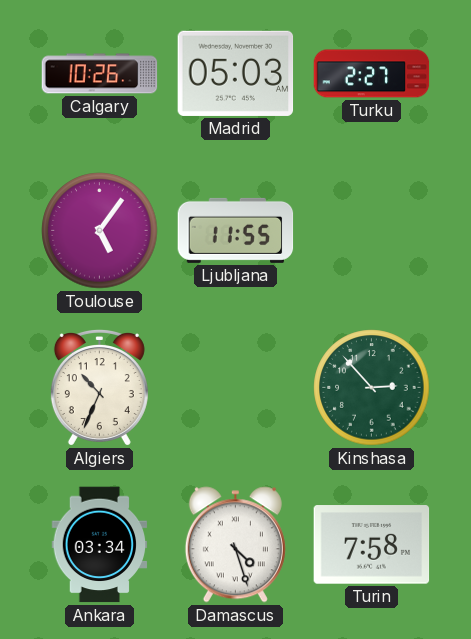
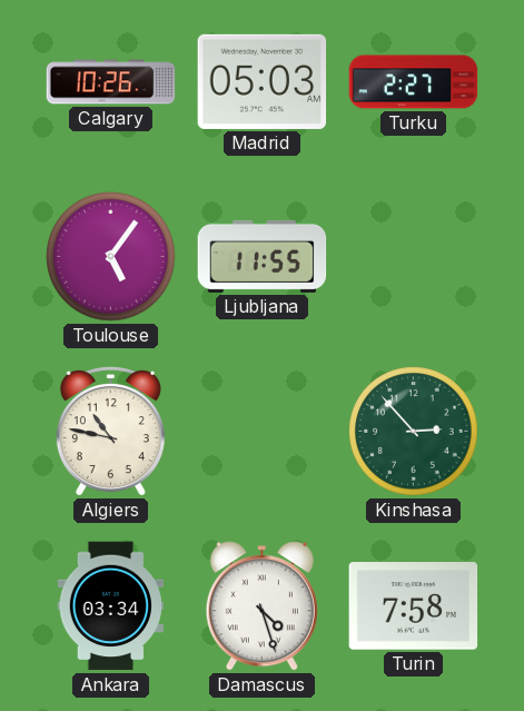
Algiers: 10:34 -> 10:47 (110, 432)
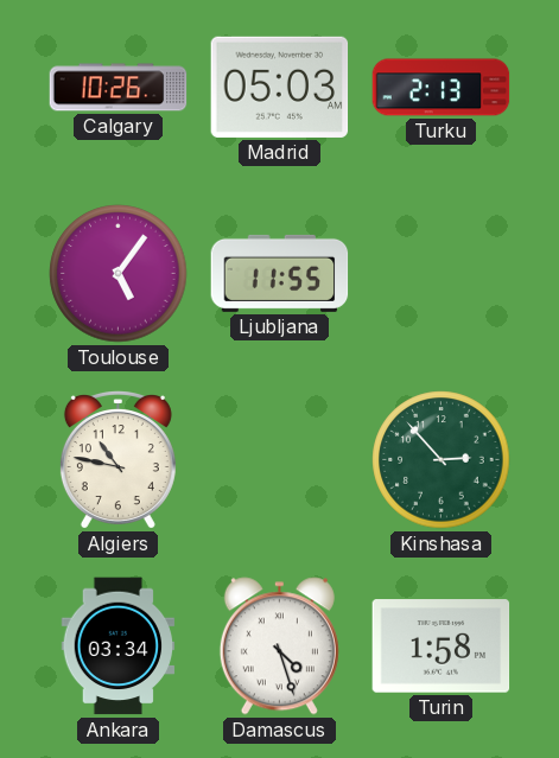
Turku: 2:27 -> 2:13 (442, 88)
Turin: 7:58 -> 1:58 (442, 646)
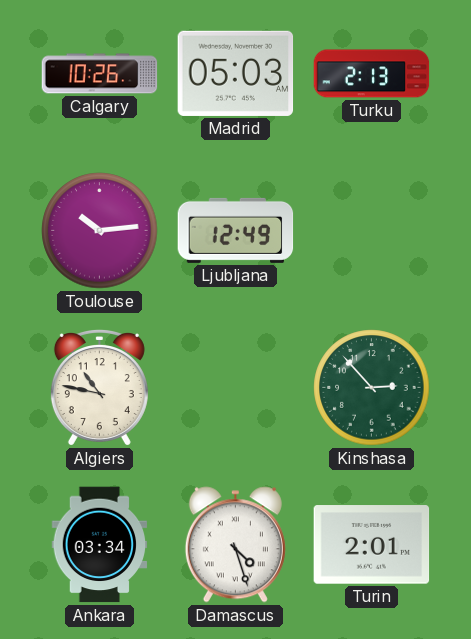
Toulouse: 5:06 -> 10:14 (100, 231)
Ljubljana: 11:55 -> 12:49 (236, 230)
Turin: 1:58 -> 2:01 (372, 545)
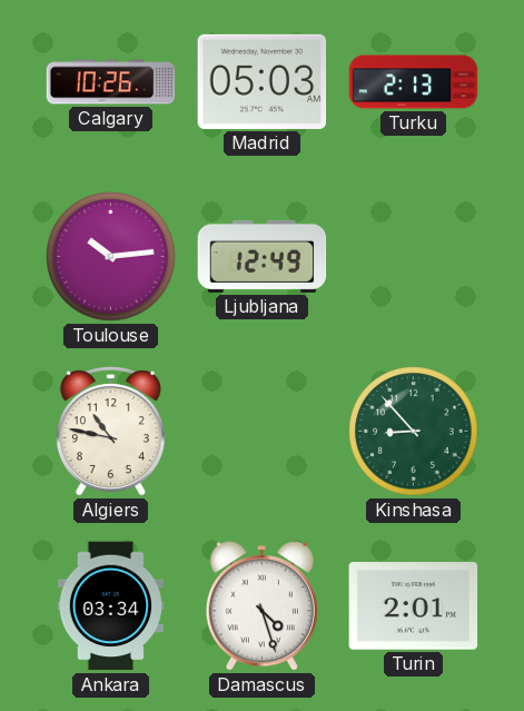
Kinshasa: 2:53 -> 8:53 (414, 432)
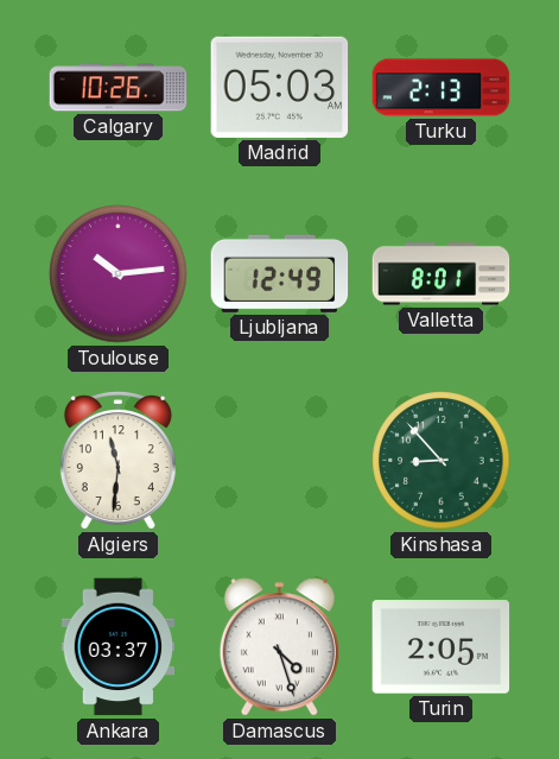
Valletta: none -> 8:01 (442, 274)
Algiers: 10:47 -> 11:31 (117, 461)
Ankara: 03:34 -> 03:37 (119, 647)
Turin: 2:01 -> 2:05 (442, 647)
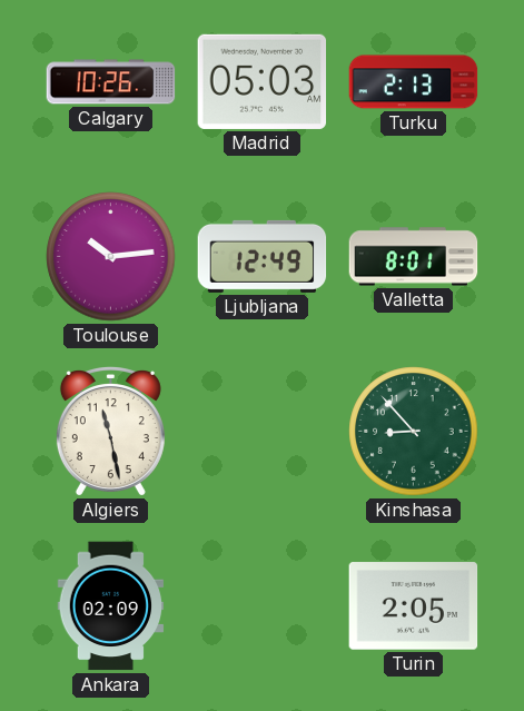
Algiers: 11:31 -> 11:28 (110, 432)
Ankara: 03:37 -> 02:09 (111, 606)
Damascus: 4:27 -> none (279, 647)
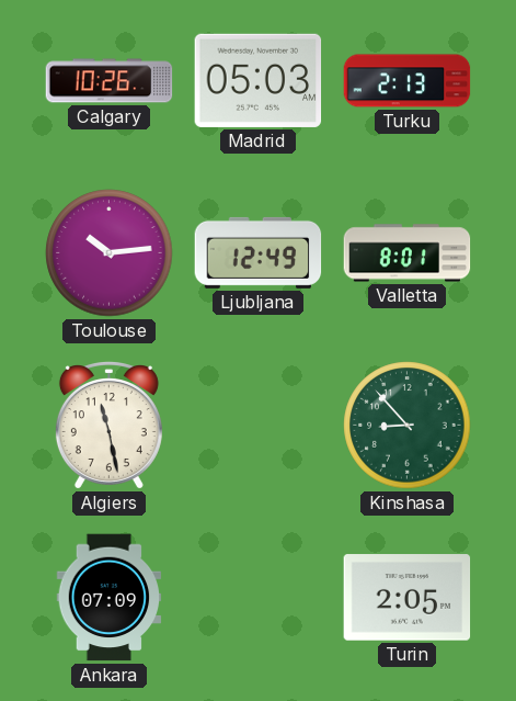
Ankara: 02:09 -> 07:09 (110, 598)
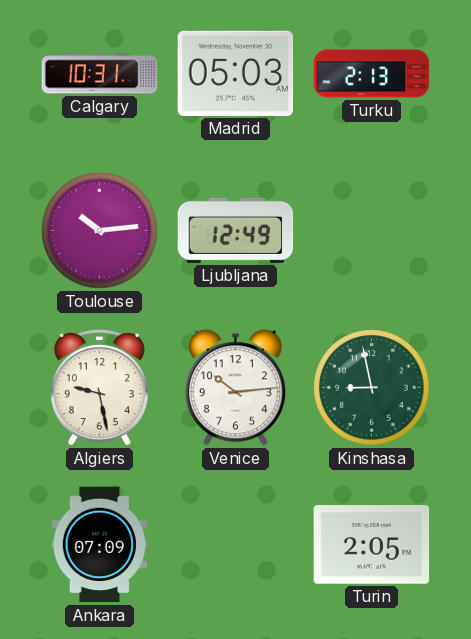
Calgary: 10:26 -> 10:31 (100, 74)
Valletta: 8:01 -> none (408, 253)
Algiers: 11:28 -> 9:28 (99, 388)
Venice: none -> 10:14 (235, 388)
Kinshasa: 8:53 -> 8:58 (372, 388)
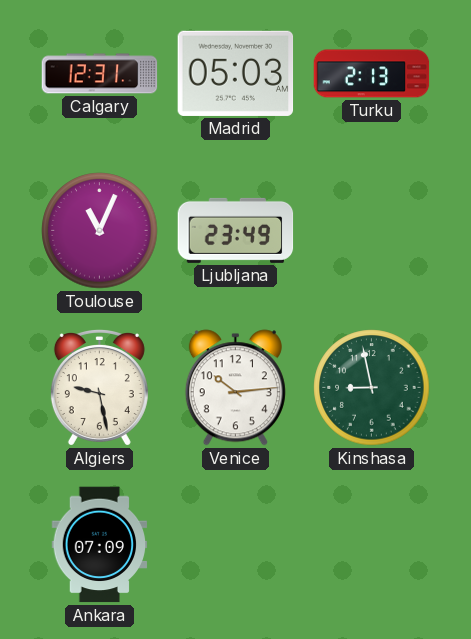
Calgary: 10:31 -> 12:31 (100, 74)
Toulouse: 10:14 -> 11:04 (100, 231)
Ljubljana: 12:49 -> 23:49 (236, 230)
Turin: 2:05 -> none (372, 545)
